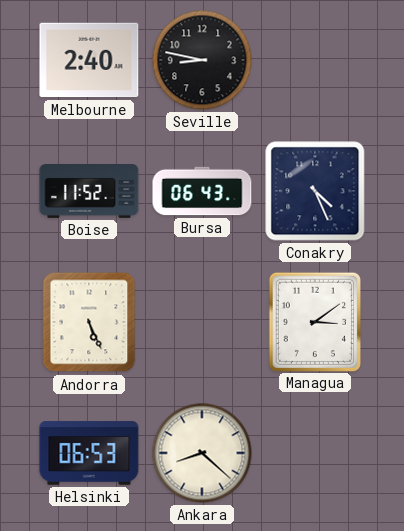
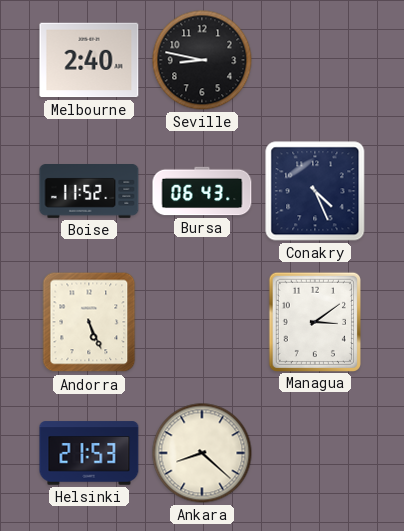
Helsinki: 06:53 -> 21:53 (89, 453)
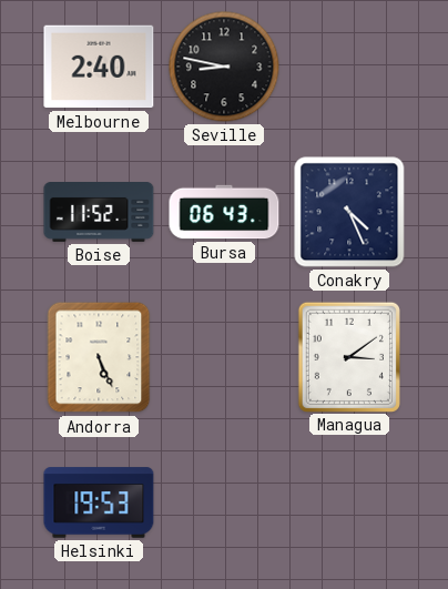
Helsinki: 21:53 -> 19:53 (99, 502)
Ankara: 8:22 -> none (202, 453)
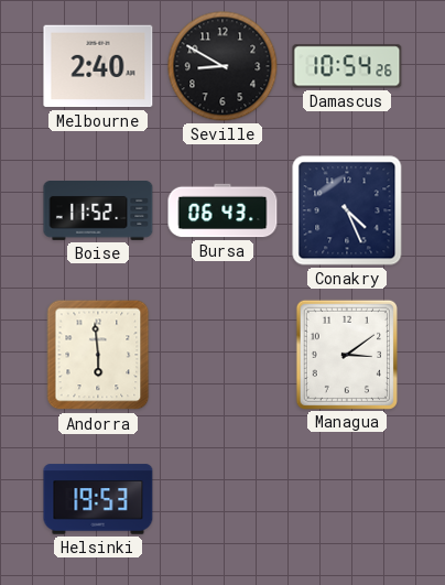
Seville: 8:47 -> 8:50 (223, 66)
Damascus: none -> 10:54 (347, 66)
Andorra: 5:26 -> 5:59 (98, 355)
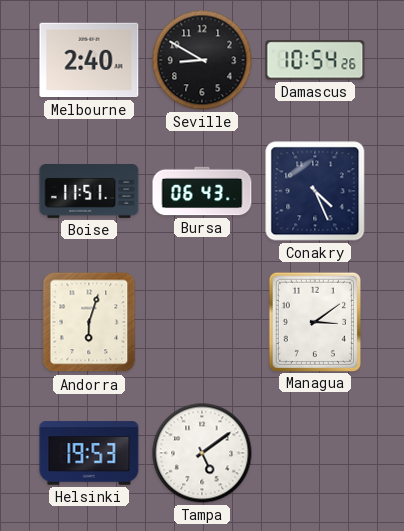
Boise: 11:52 -> 11:51 (89, 192)
Andorra: 5:59 -> 6:03 (89, 322)
Tampa: none -> 5:09 (202, 453)
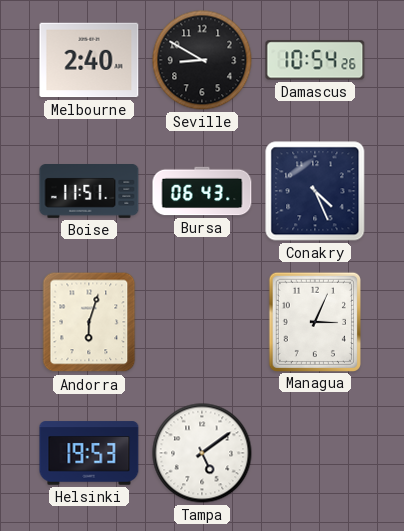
Managua: 3:09 -> 3:04 (315, 321)
